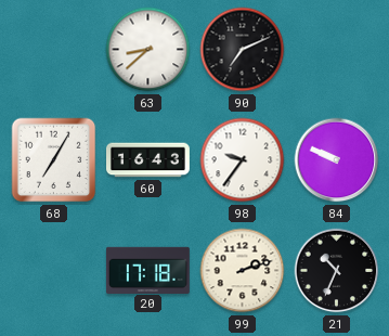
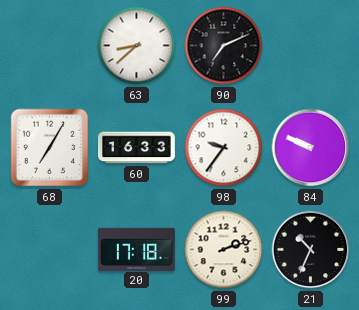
60: 16:43 -> 16:33 (137, 148)
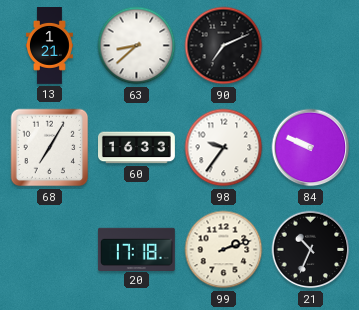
13: none -> 1:21 (49, 46)
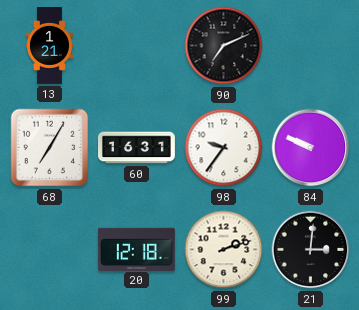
63: 8:38 -> none (137, 46)
60: 16:33 -> 16:31 (137, 148)
20: 17:18 -> 12:18 (136, 249)
21: 10:34 -> 3:01 (311, 250)
